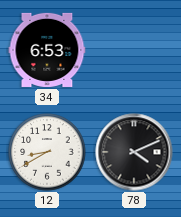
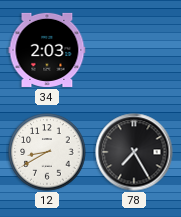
34: 6:53 -> 2:03 (47, 50)
78: 4:11 -> 7:25 (134, 152)
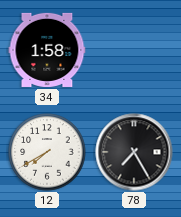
34: 2:03 -> 1:58 (47, 50)
12: 8:40 -> 7:40 (47, 152)
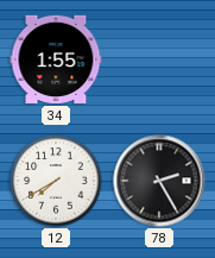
34: 1:58 -> 1:55 (56, 59)
78: 7:25 -> 2:25 (159, 181)
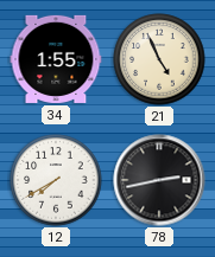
21: none -> 4:56 (159, 59)
78: 2:25 -> 2:43 (159, 180)
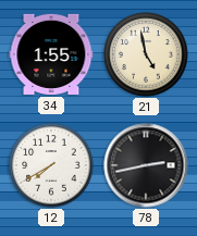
21: 4:56 -> 4:58 (146, 54)
